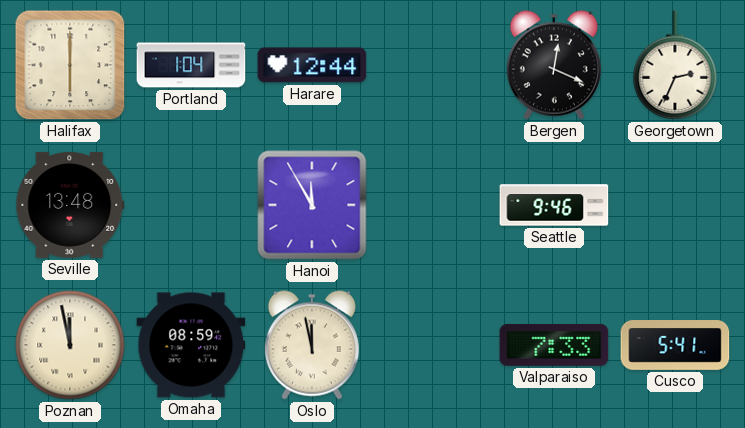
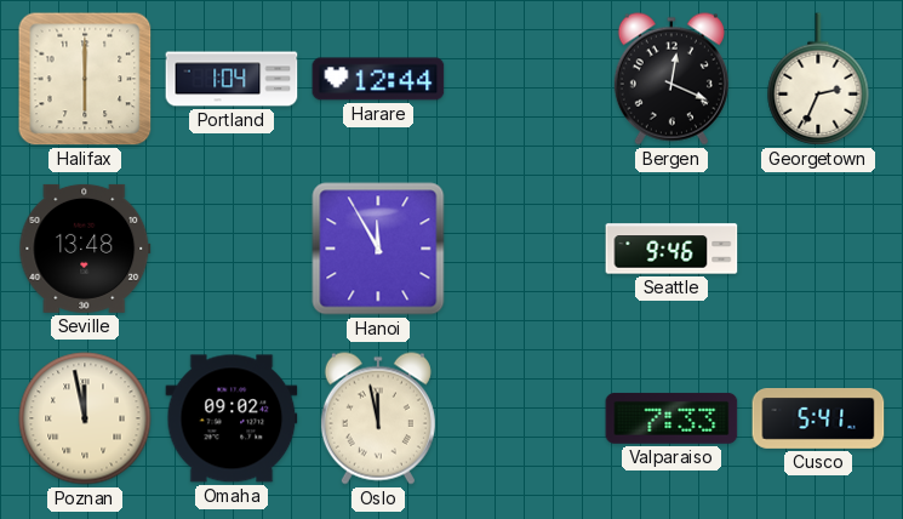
Omaha: 08:59 -> 09:02 (232, 418)
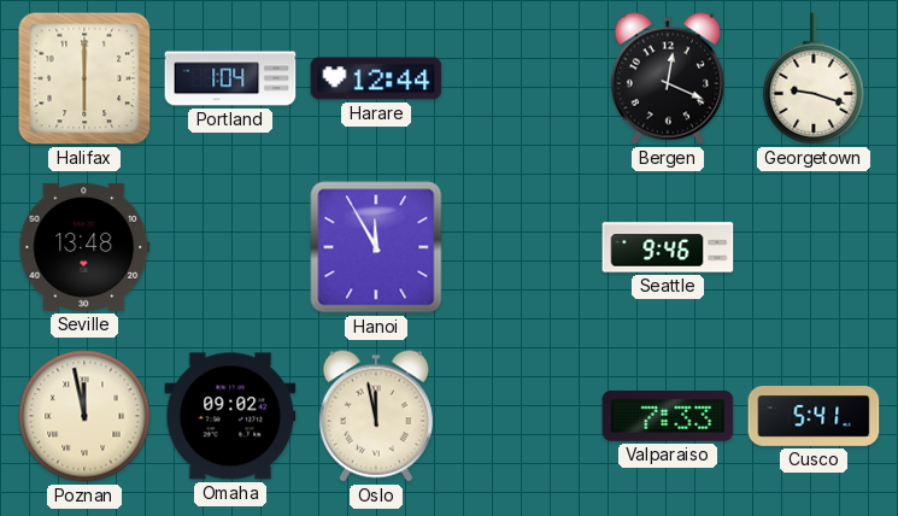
Georgetown: 2:34 -> 9:18 (814, 78)
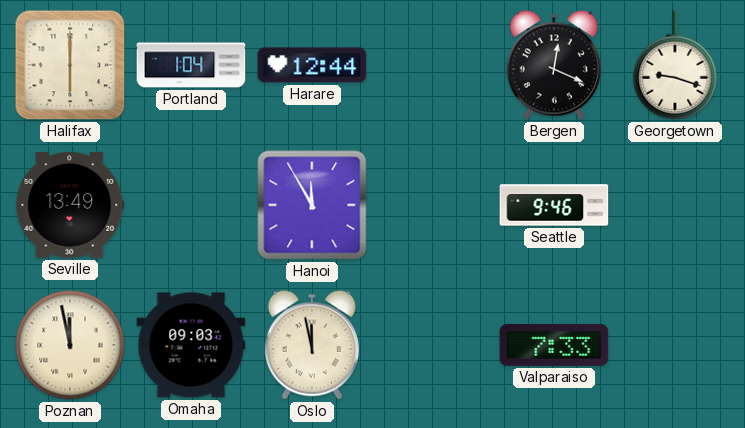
Seville: 13:48 -> 13:49 (70, 205)
Omaha: 09:02 -> 09:03 (191, 345)
Cusco: 5:41 -> none (814, 417)
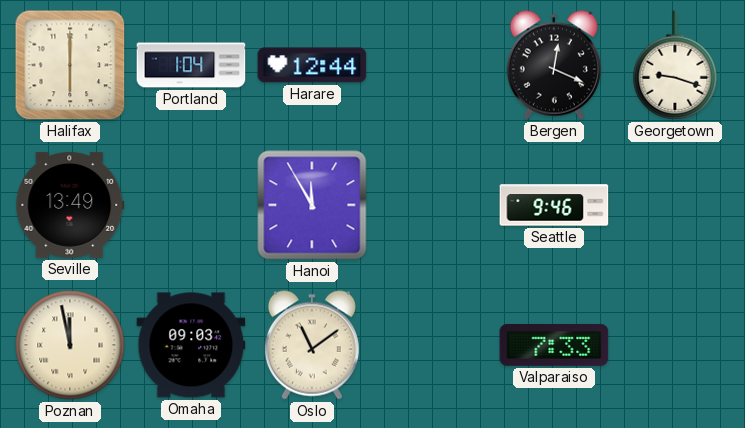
Oslo: 11:58 -> 11:09 (312, 345)
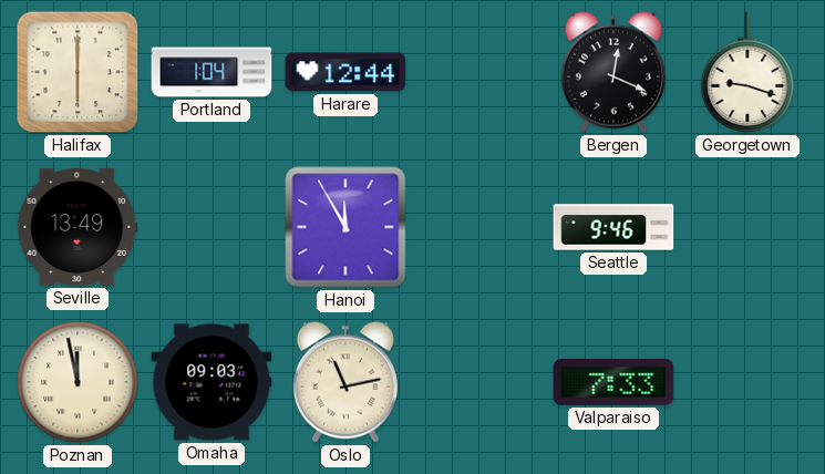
Oslo: 11:09 -> 11:13 (346, 382)
